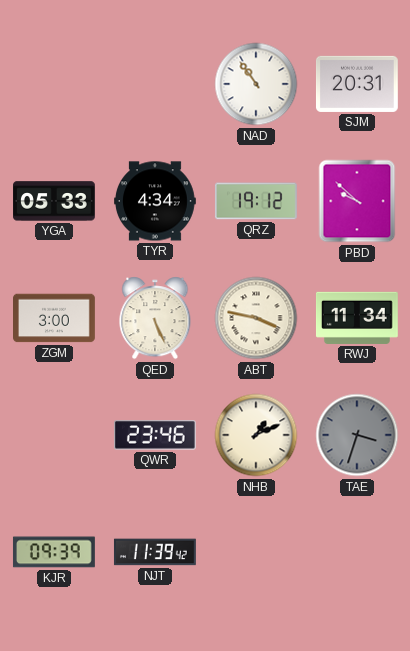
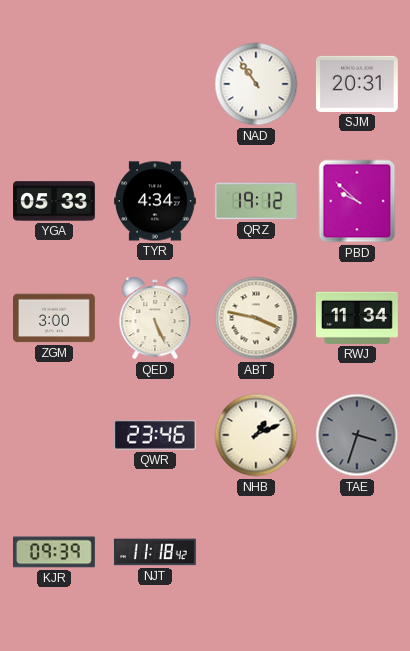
NJT: 11:39 -> 11:18 (155, 552)
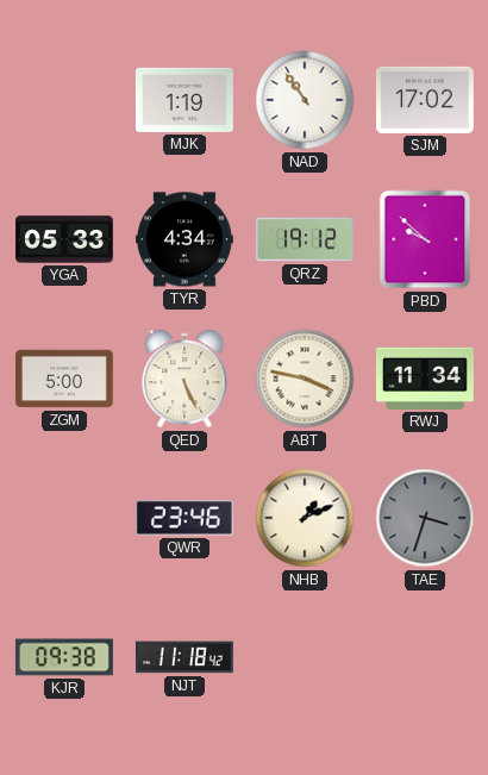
MJK: none -> 1:19 (184, 100)
SJM: 20:31 -> 17:02 (425, 100)
ZGM: 3:00 -> 5:00 (65, 379)
KJR: 09:39 -> 09:38 (64, 657)
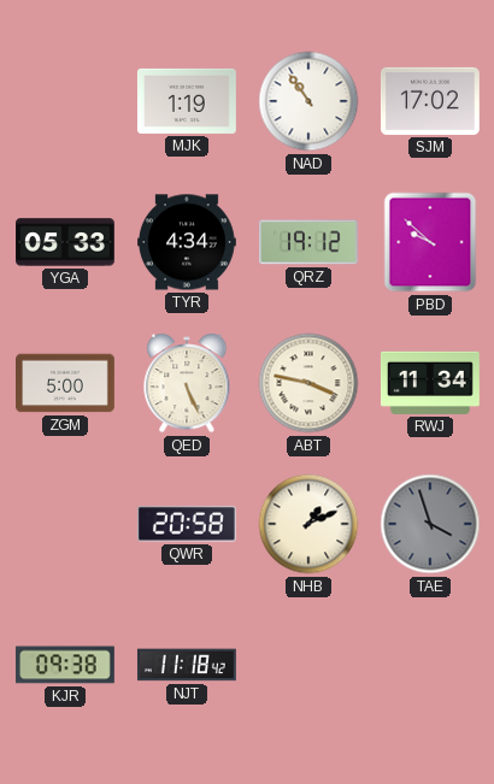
QWR: 23:46 -> 20:58 (187, 524)
TAE: 3:33 -> 3:57 (430, 524)
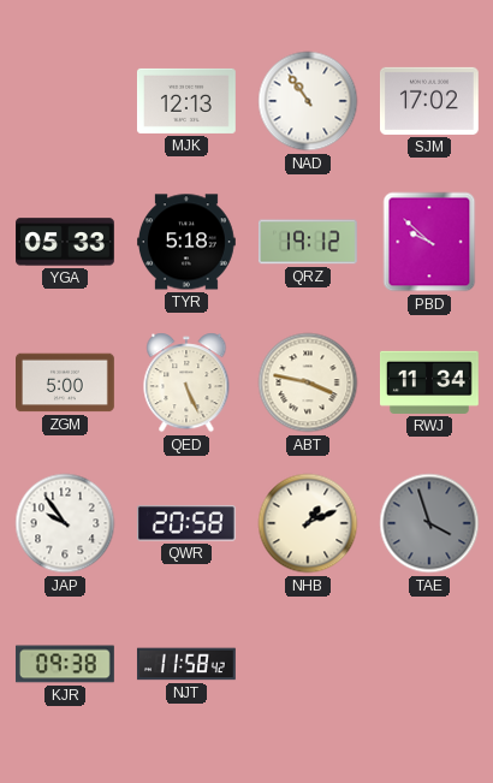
MJK: 1:19 -> 12:13 (186, 101)
TYR: 4:34 -> 5:18 (188, 242)
JAP: none -> 9:54 (65, 523)
NJT: 11:18 -> 11:58 (186, 664)
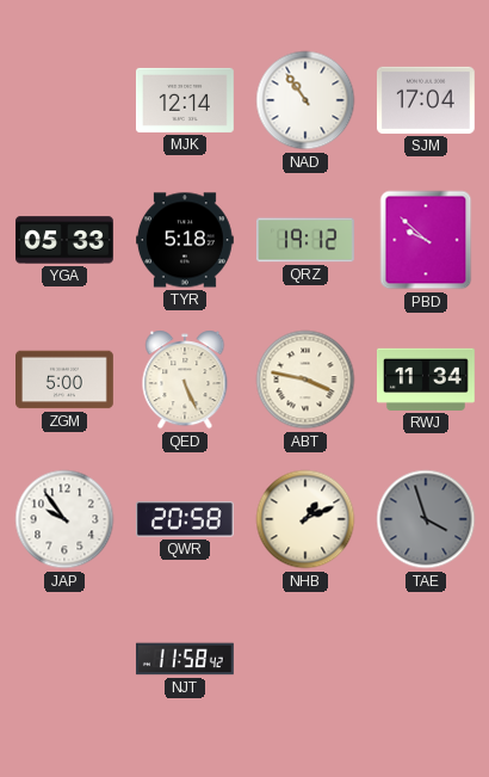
MJK: 12:13 -> 12:14 (185, 100)
SJM: 17:02 -> 17:04 (426, 100)
KJR: 09:38 -> none (65, 664)
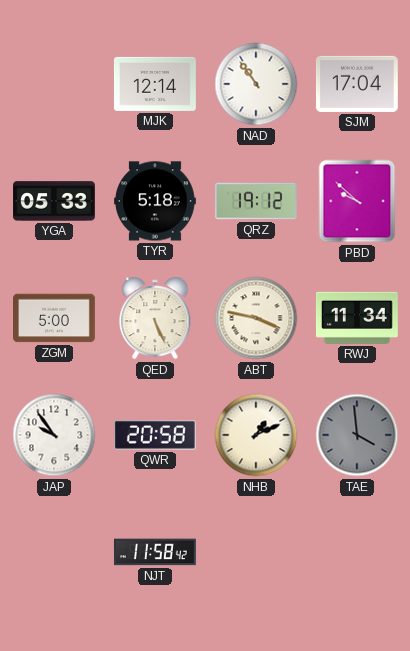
TAE: 3:57 -> 3:59 (357, 435)
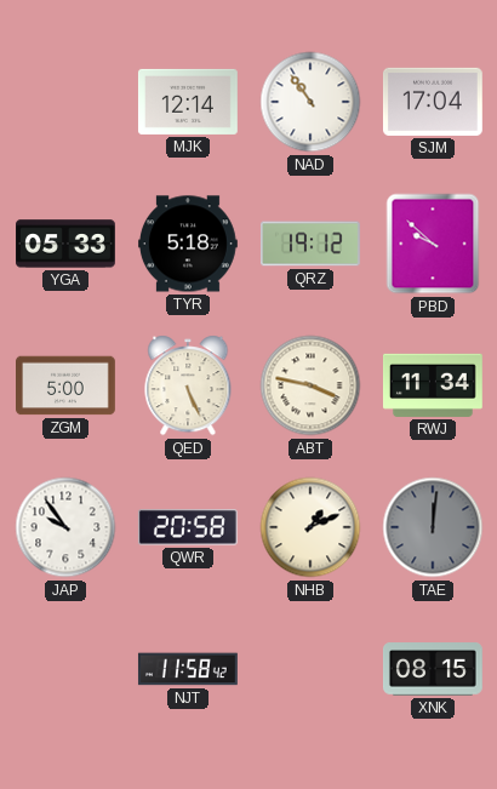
TAE: 3:59 -> 12:01 (433, 527)
XNK: none -> 08:15 (433, 669)
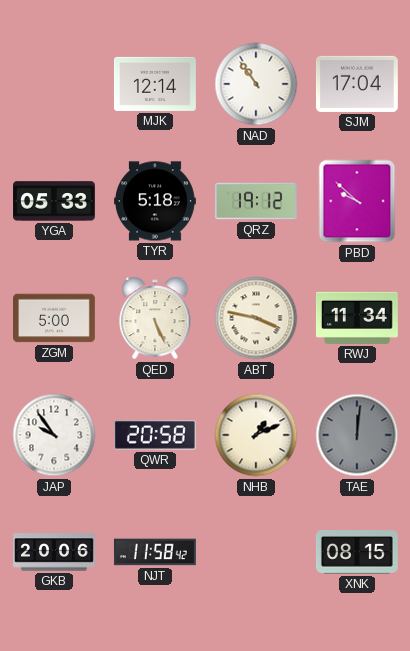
GKB: none -> 20:06 (55, 552)
